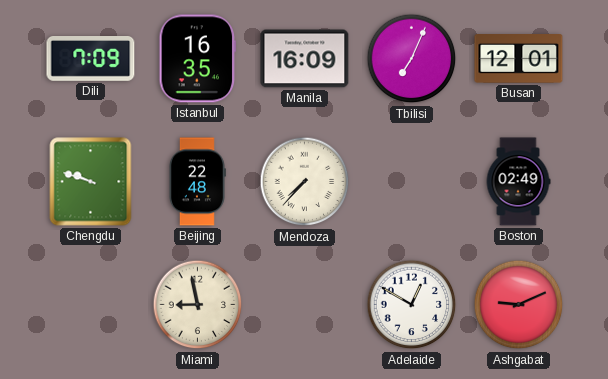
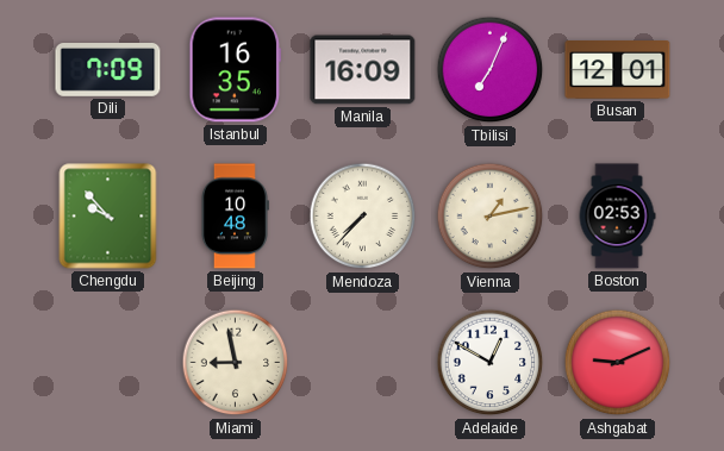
Chengdu: 9:48 -> 9:53 (108, 217)
Beijing: 22:48 -> 10:48 (235, 217)
Vienna: none -> 1:13 (491, 217)
Boston: 02:49 -> 02:53 (617, 217)
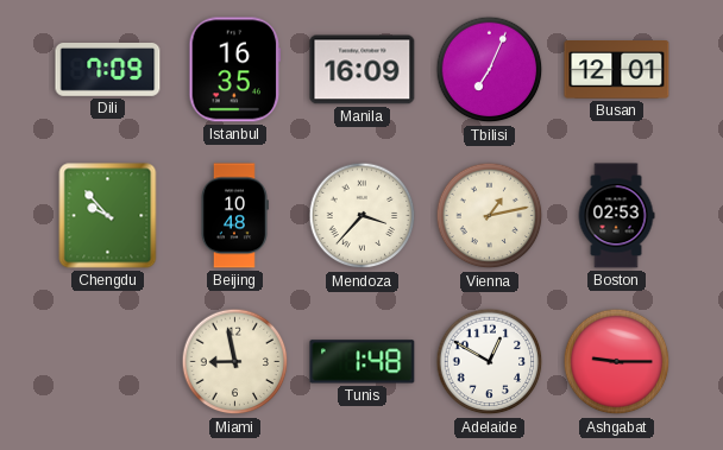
Mendoza: 7:37 -> 3:37 (363, 216)
Tunis: none -> 1:48 (363, 362)
Ashgabat: 9:11 -> 9:15 (617, 362)
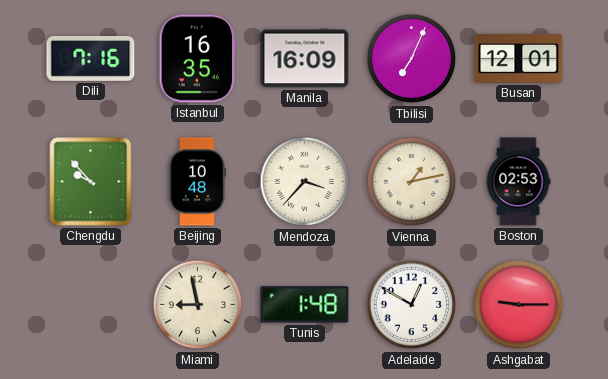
Dili: 7:09 -> 7:16 (91, 59)
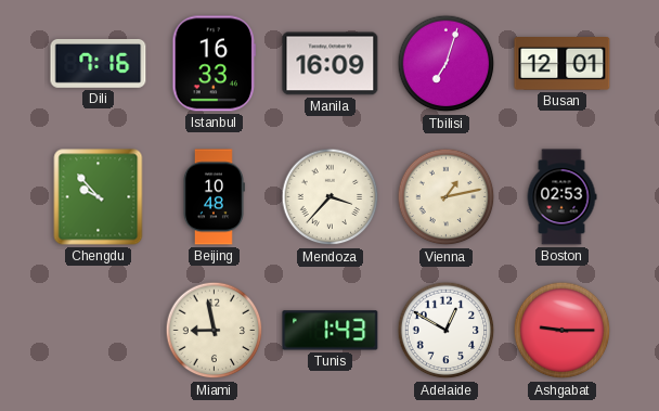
Istanbul: 16:35 -> 16:33 (215, 64)
Tbilisi: 7:04 -> 7:03 (447, 64)
Tunis: 1:48 -> 1:43 (331, 331)
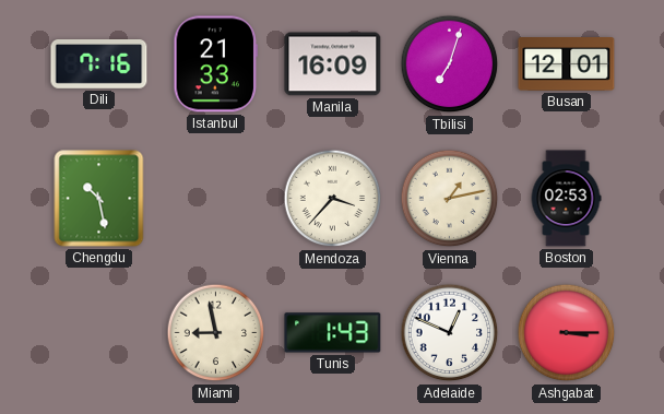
Istanbul: 16:33 -> 21:33 (216, 64)
Chengdu: 9:53 -> 10:28 (99, 199)
Beijing: 10:48 -> none (214, 197)
Adelaide: 12:50 -> 12:49 (450, 333)
Ashgabat: 9:15 -> 3:15 (567, 333)
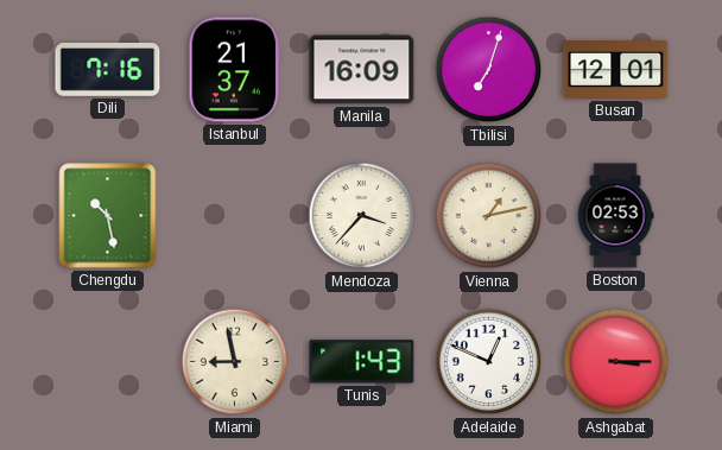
Istanbul: 21:33 -> 21:37 (235, 70)
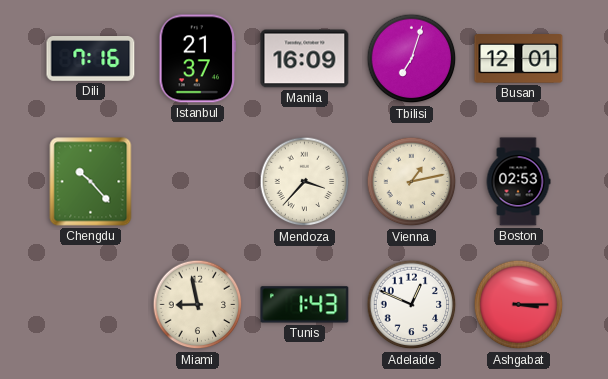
Chengdu: 10:28 -> 10:23 (91, 182)
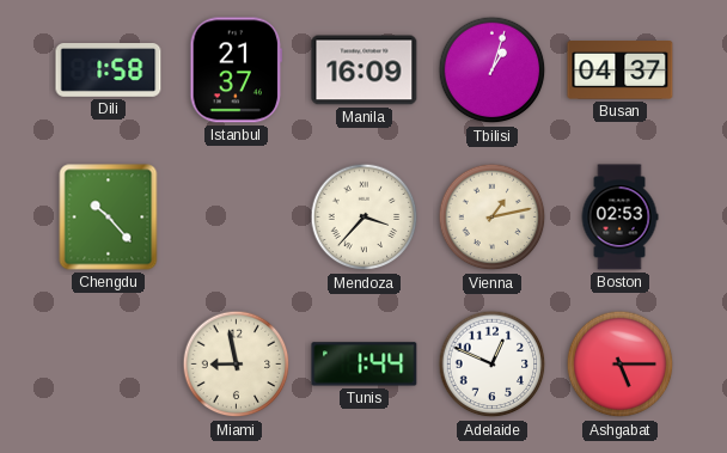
Dili: 7:16 -> 1:58 (109, 71)
Tbilisi: 7:03 -> 1:03 (493, 71)
Busan: 12:01 -> 04:37 (621, 71)
Tunis: 1:43 -> 1:44 (365, 365)
Ashgabat: 3:15 -> 5:15 (621, 365)
